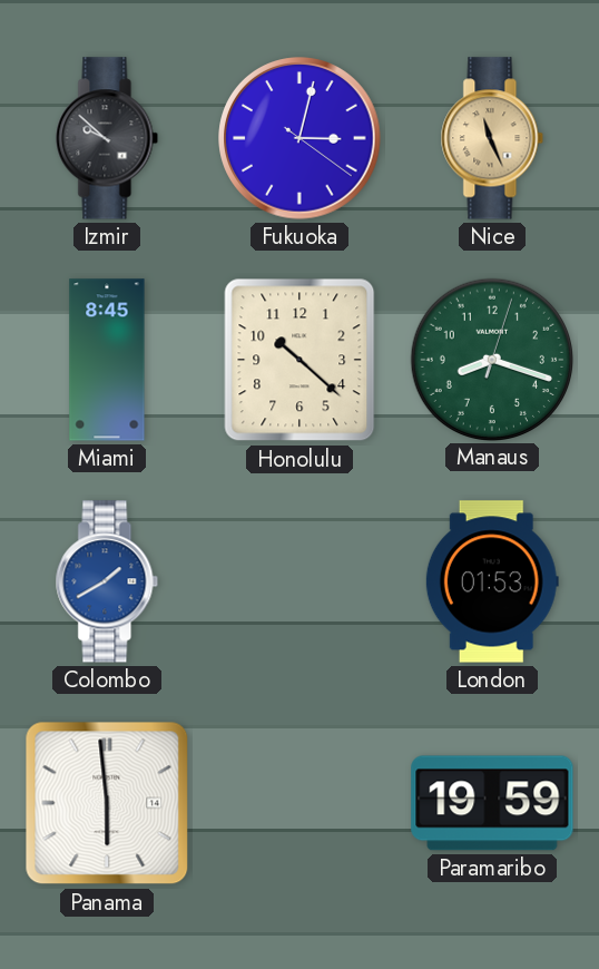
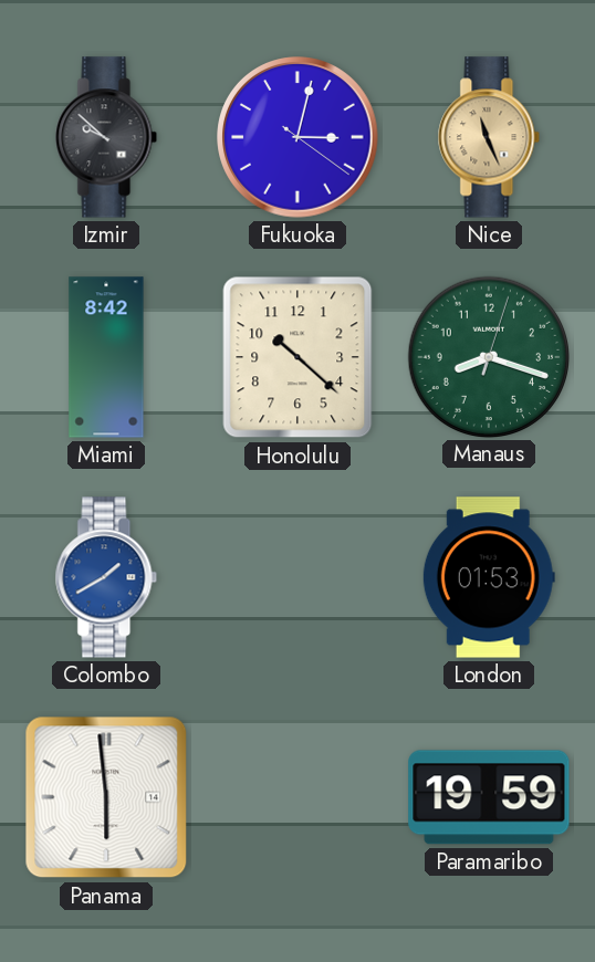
Miami: 8:45 -> 8:42 (106, 357)
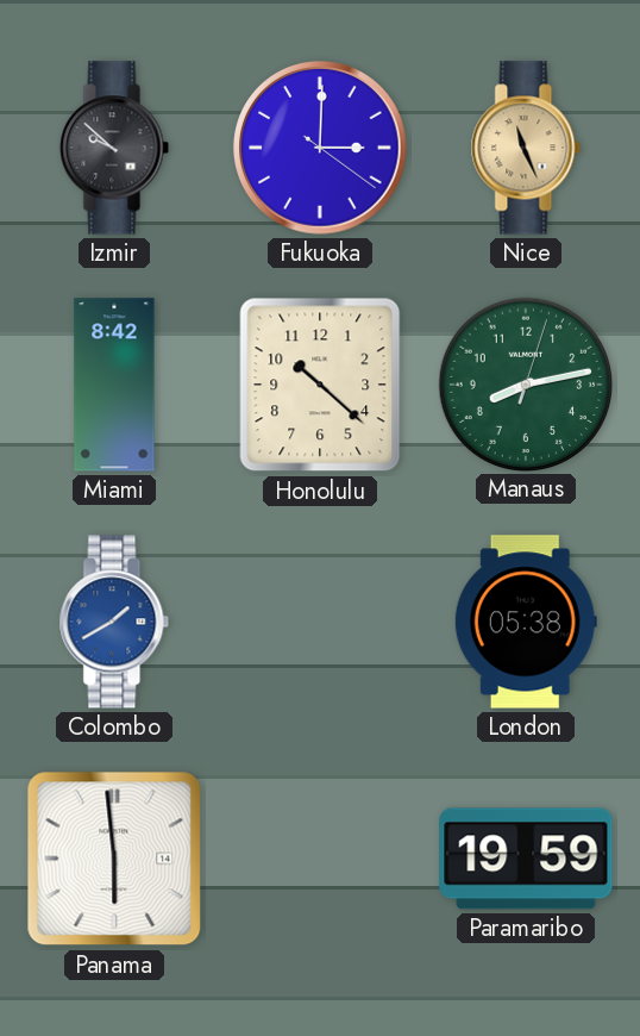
Fukuoka: 3:02 -> 3:00 (320, 148)
Manaus: 8:18 -> 8:13 (525, 383)
London: 01:53 -> 05:38 (526, 622)
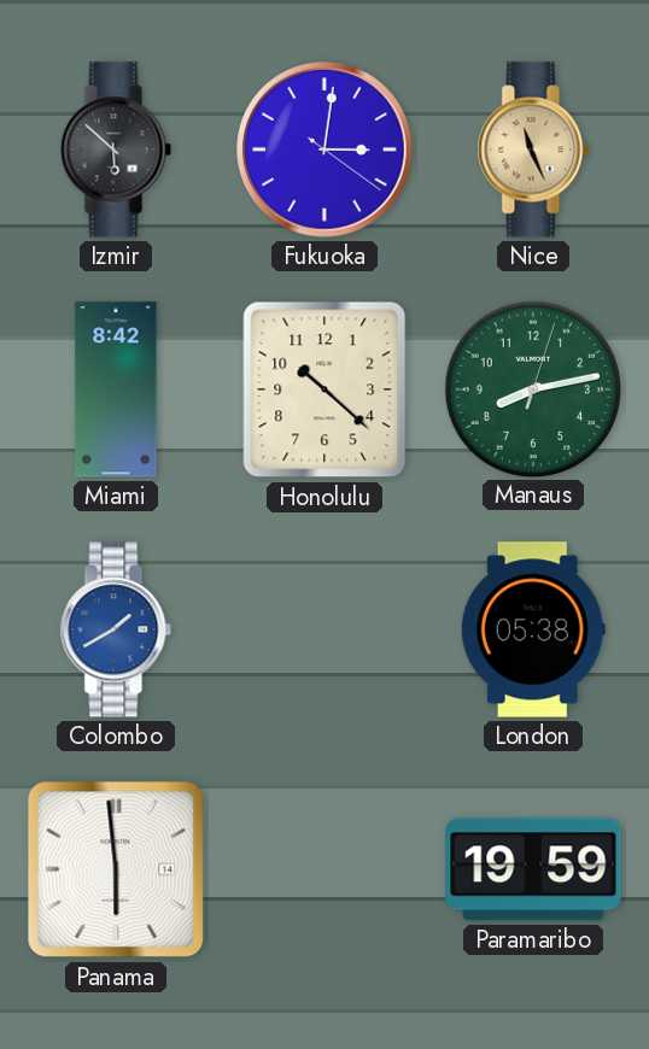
Izmir: 9:52 -> 5:52 (116, 150)
Fukuoka: 3:00 -> 3:01 (324, 150)
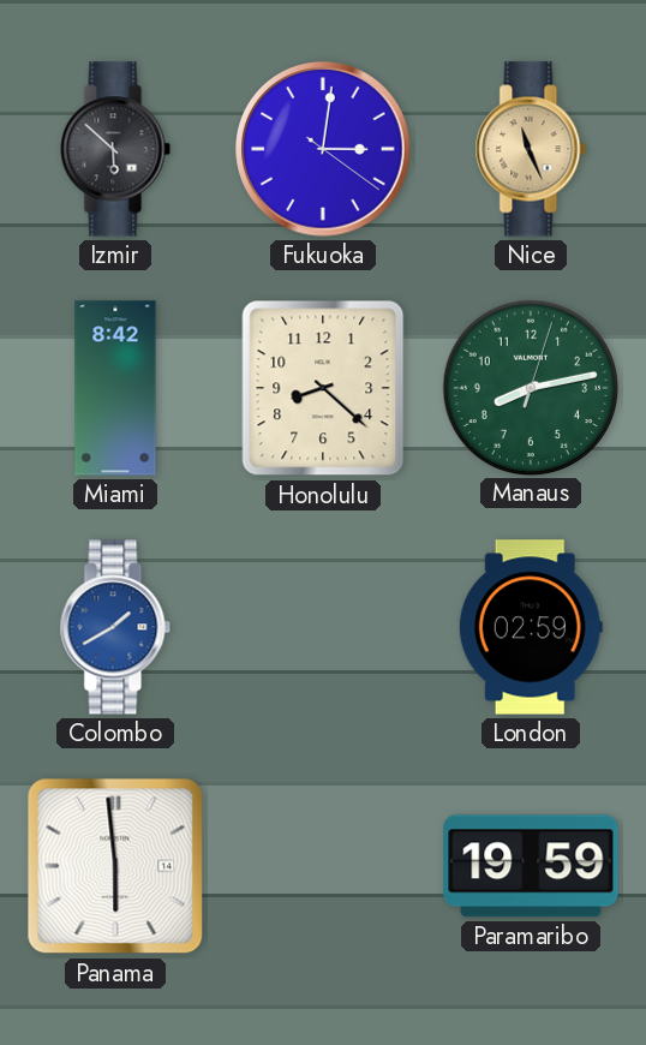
Honolulu: 10:22 -> 8:22 (323, 388)
London: 05:38 -> 02:59 (531, 627)
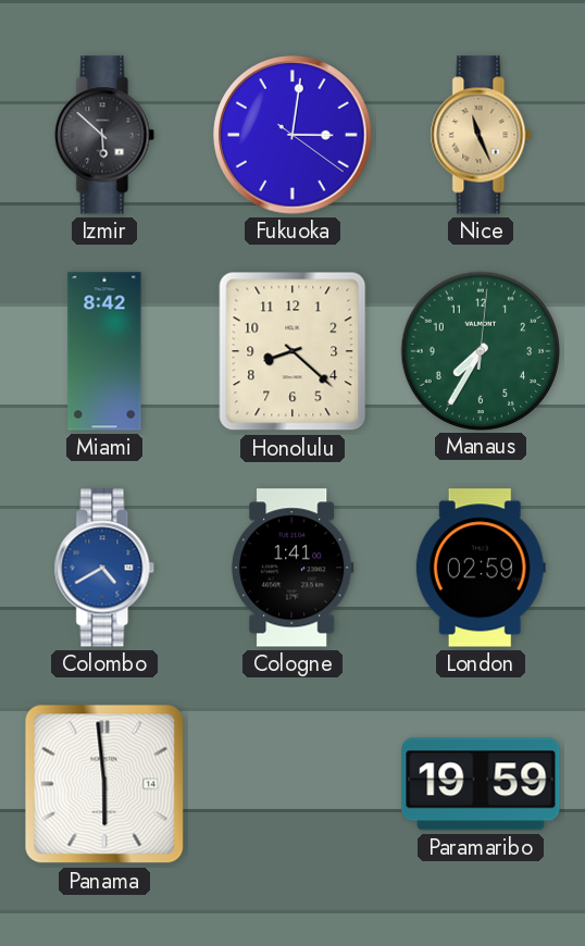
Manaus: 8:13 -> 7:35 (480, 350)
Colombo: 1:40 -> 4:40 (104, 568)
Cologne: none -> 1:41 (292, 568)
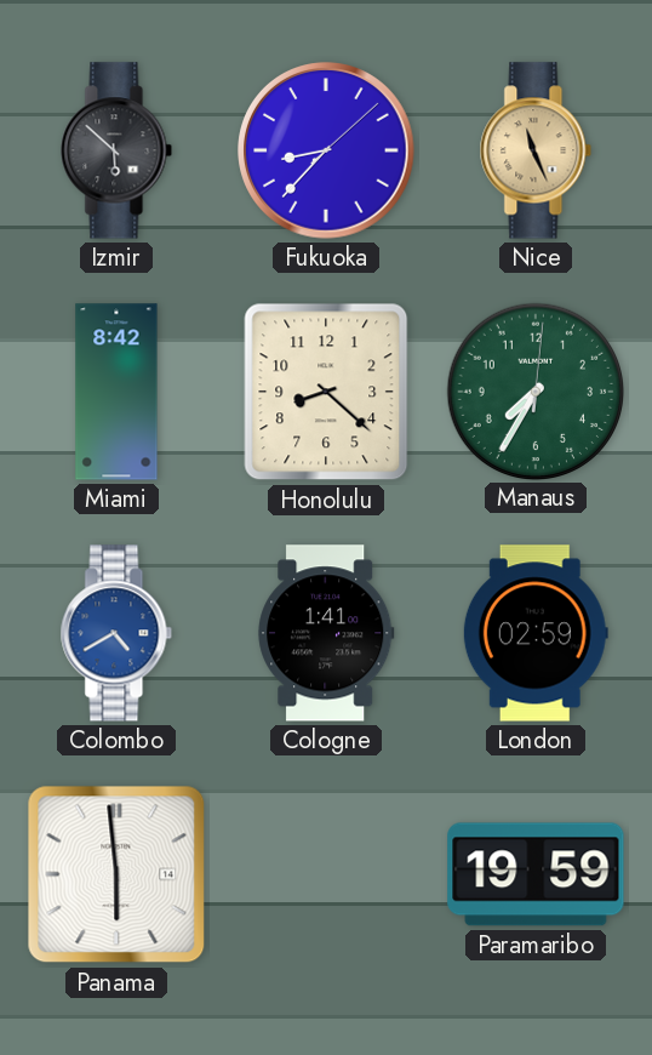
Fukuoka: 3:01 -> 8:37 (326, 150)
